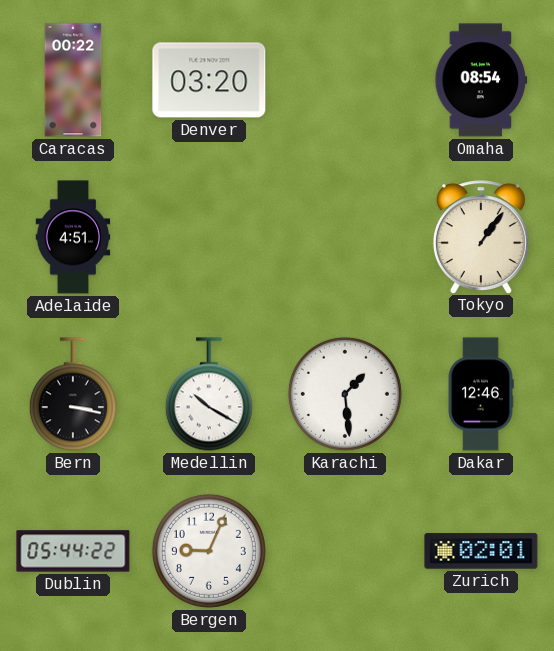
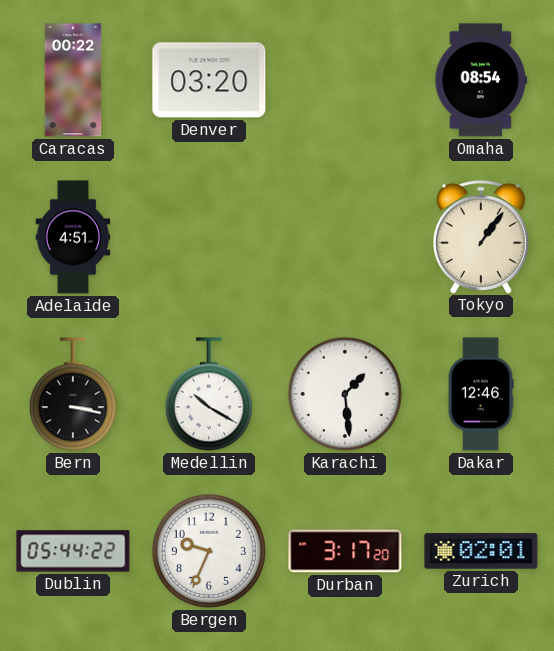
Bergen: 9:04 -> 9:34 (209, 551)
Durban: none -> 3:17 (345, 551)
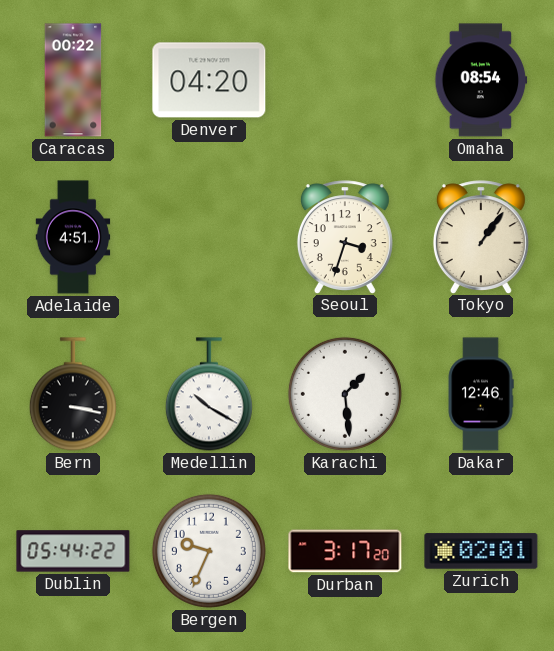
Denver: 03:20 -> 04:20 (209, 80)
Seoul: none -> 3:33 (345, 237)
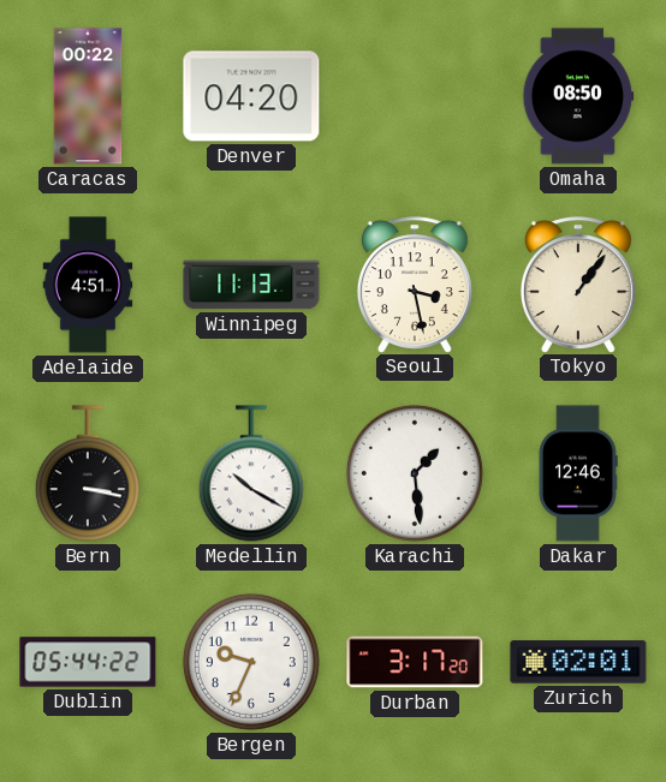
Omaha: 08:54 -> 08:50 (578, 96)
Winnipeg: none -> 11:13 (251, 285)
Seoul: 3:33 -> 3:28 (415, 285)
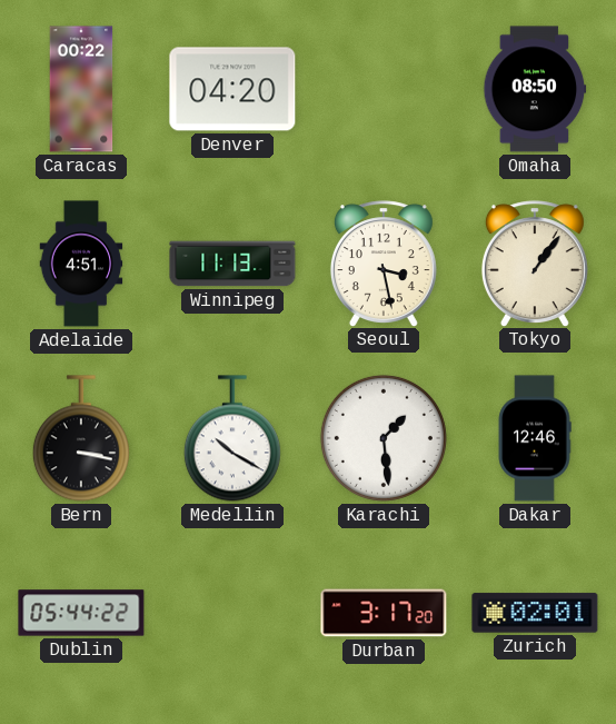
Bergen: 9:34 -> none (251, 662)
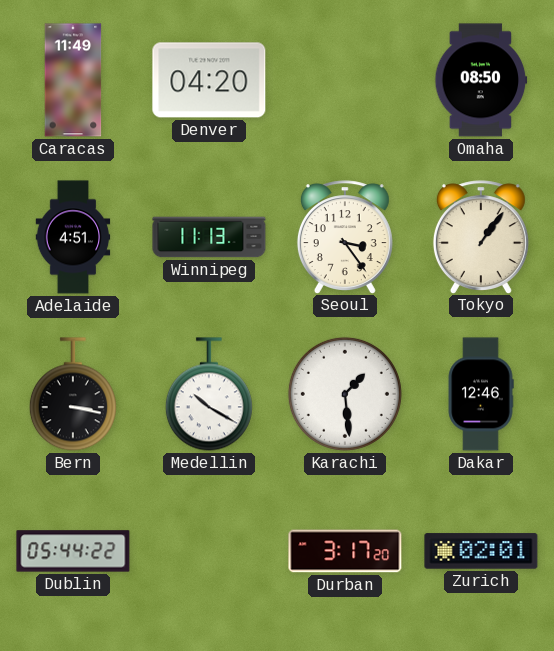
Caracas: 00:22 -> 11:49 (73, 80)
Seoul: 3:28 -> 3:24 (345, 237)
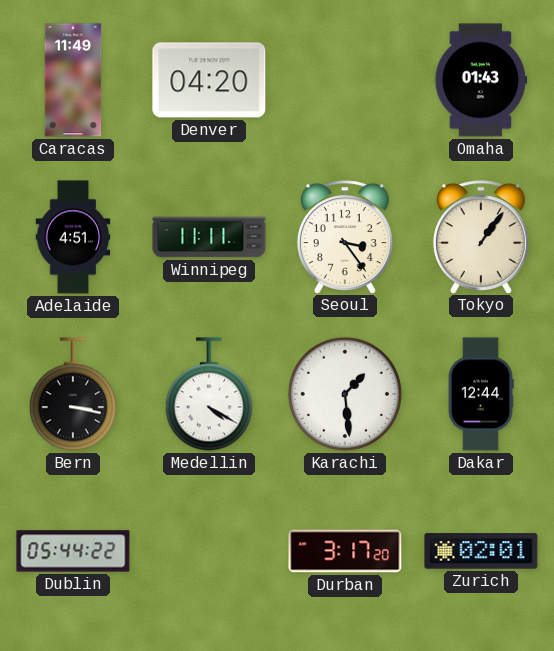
Omaha: 08:50 -> 01:43 (481, 80)
Winnipeg: 11:13 -> 11:11 (209, 237)
Medellin: 10:20 -> 4:20 (209, 394)
Dakar: 12:46 -> 12:44 (481, 394)
